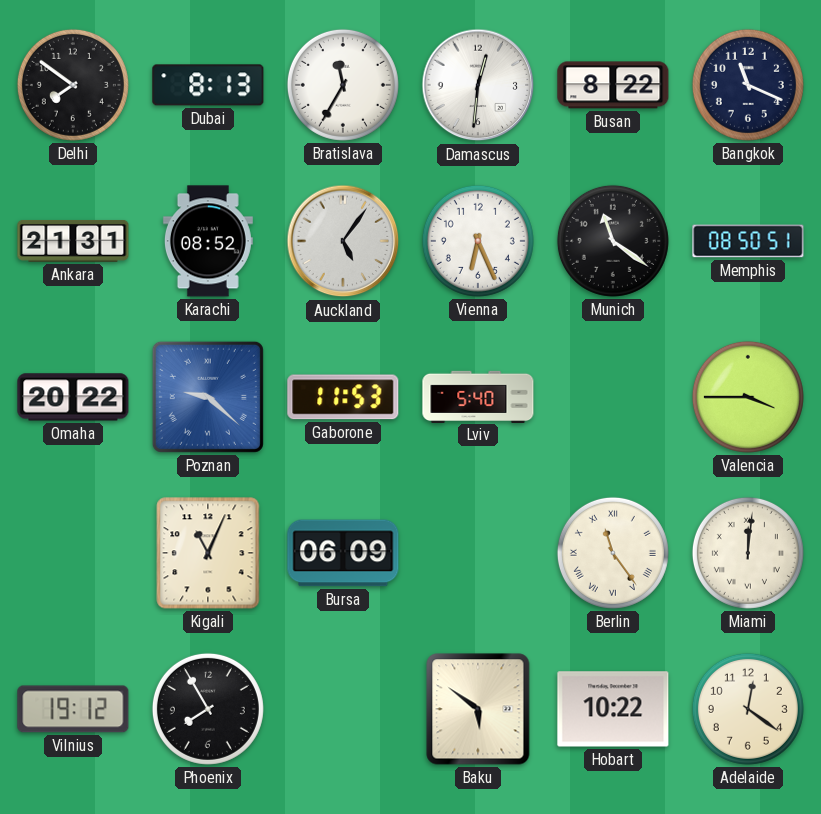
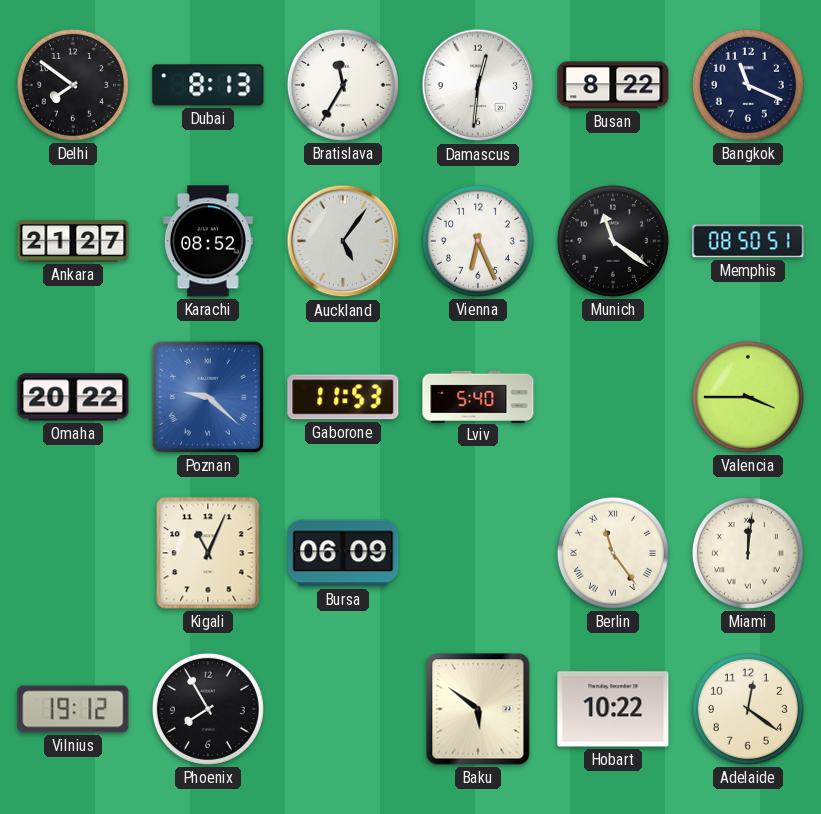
Ankara: 21:31 -> 21:27 (73, 241)
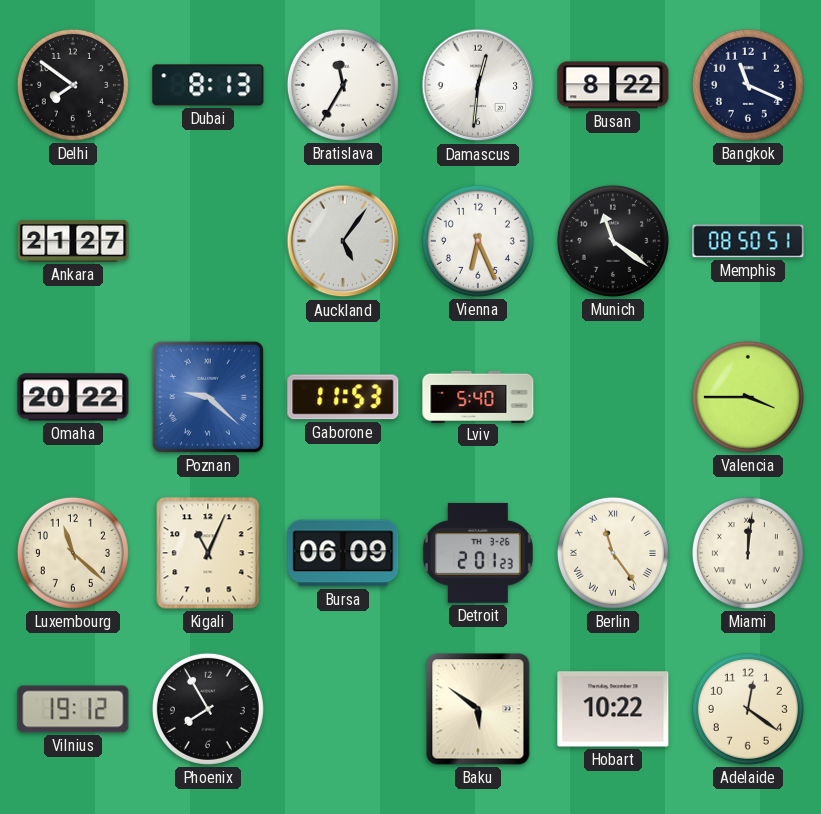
Karachi: 08:52 -> none (208, 241)
Luxembourg: none -> 11:22 (73, 553)
Detroit: none -> 2:01 (478, 553)
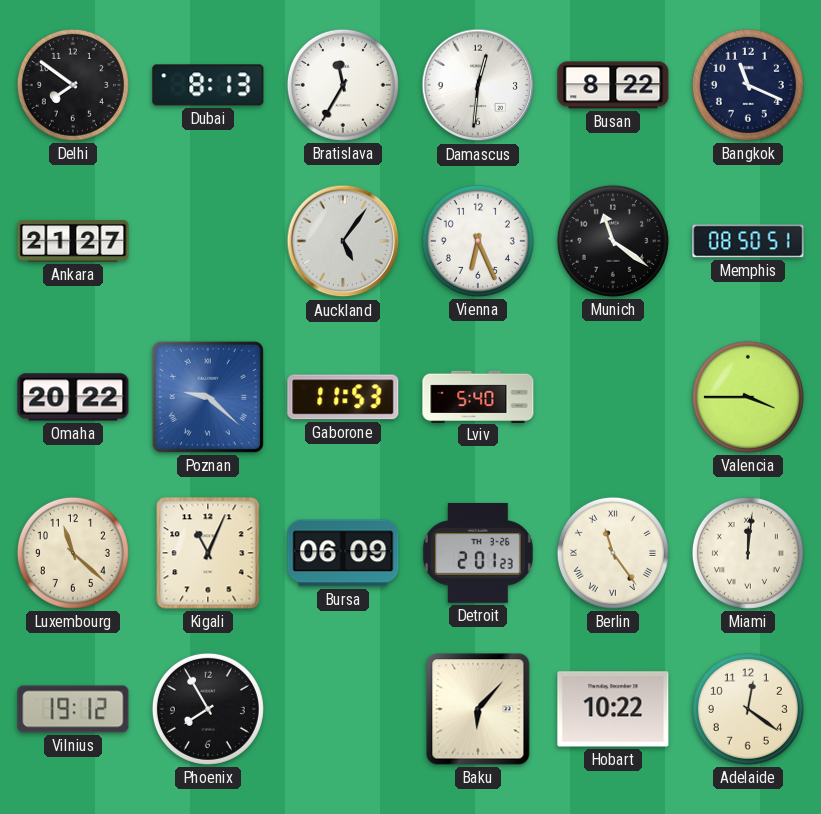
Baku: 5:51 -> 6:07 (478, 709)
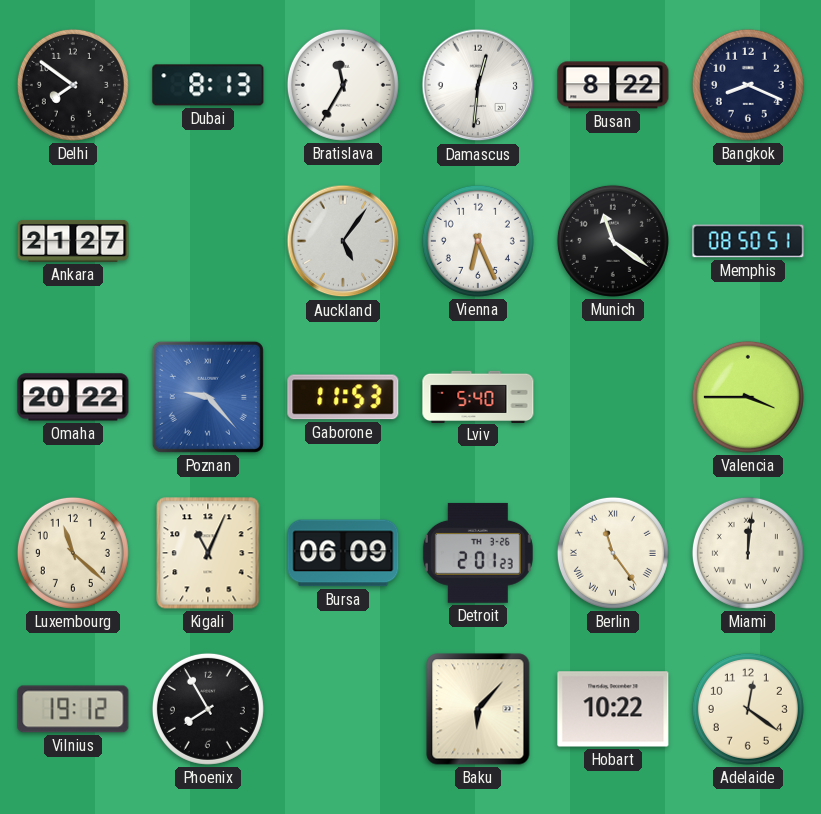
Bangkok: 11:19 -> 8:19 (748, 85)
Poznan: 9:22 -> 9:23 (208, 397)
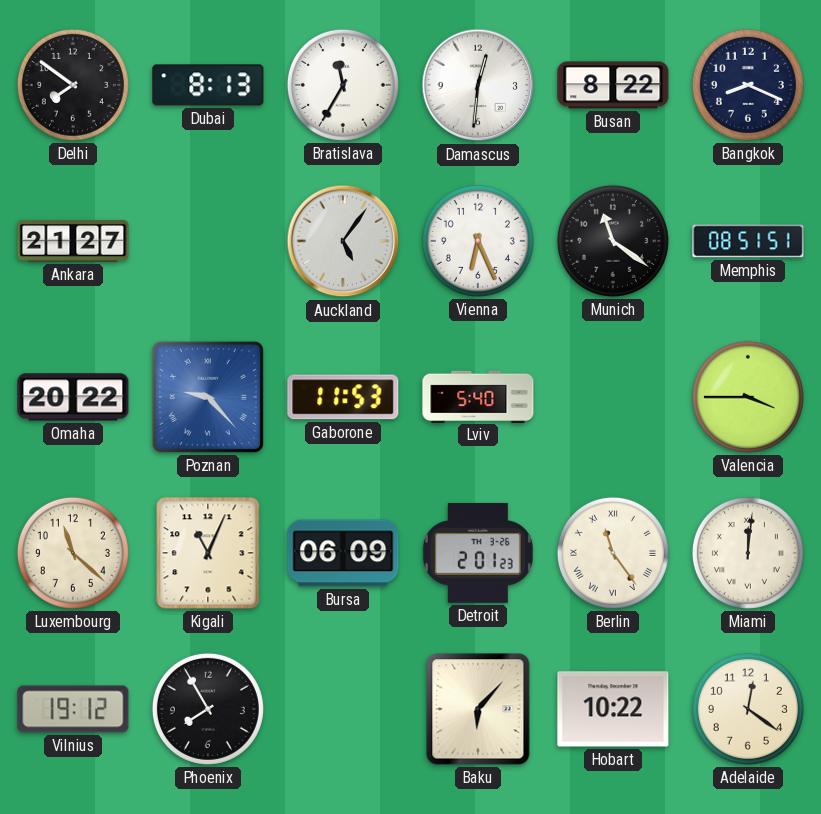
Memphis: 08:50 -> 08:51 (748, 241)
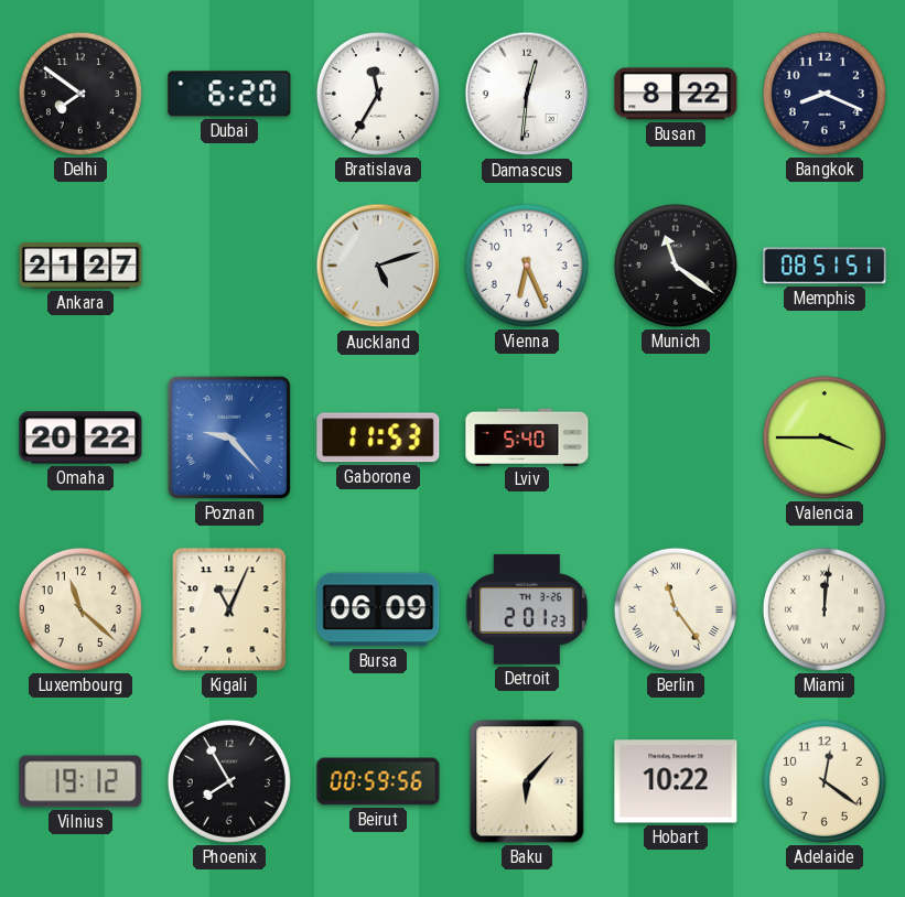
Dubai: 8:13 -> 6:20 (229, 94)
Auckland: 5:06 -> 5:12 (378, 266)
Beirut: none -> 00:59 (378, 781)
